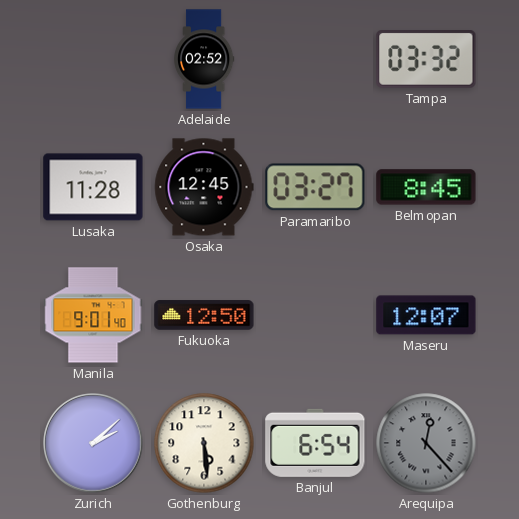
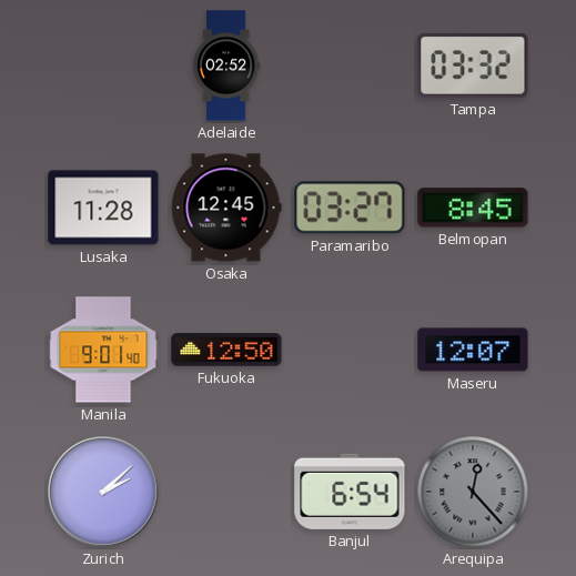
Gothenburg: 5:29 -> none (204, 443)
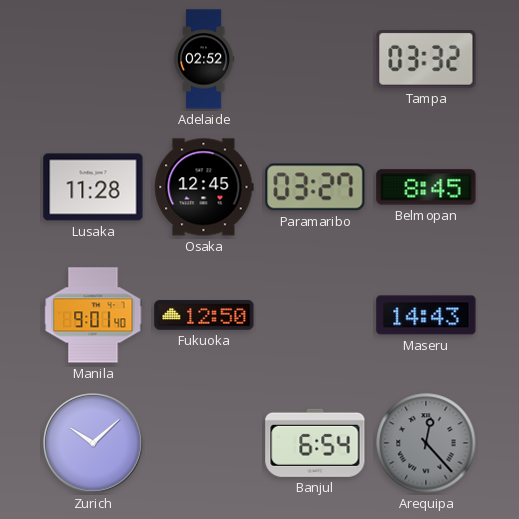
Maseru: 12:07 -> 14:43 (426, 315)
Zurich: 2:08 -> 10:08 (93, 443)
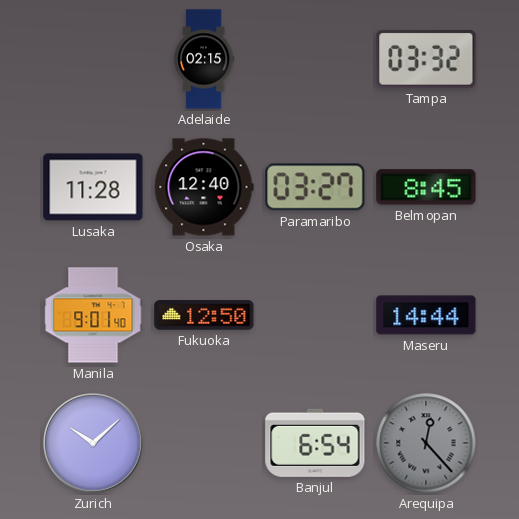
Adelaide: 02:52 -> 02:15 (205, 59)
Osaka: 12:45 -> 12:40 (204, 187)
Maseru: 14:43 -> 14:44 (426, 315)
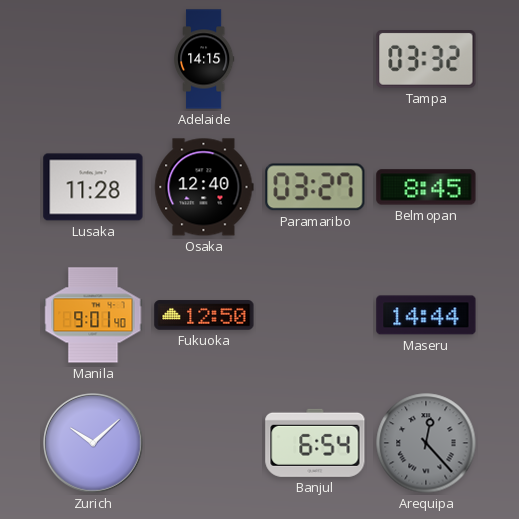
Adelaide: 02:15 -> 14:15 (205, 59)
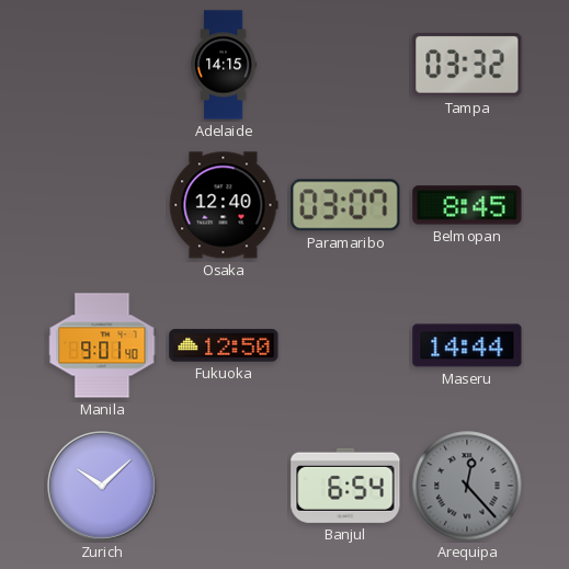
Lusaka: 11:28 -> none (93, 187)
Paramaribo: 03:27 -> 03:07 (345, 205)
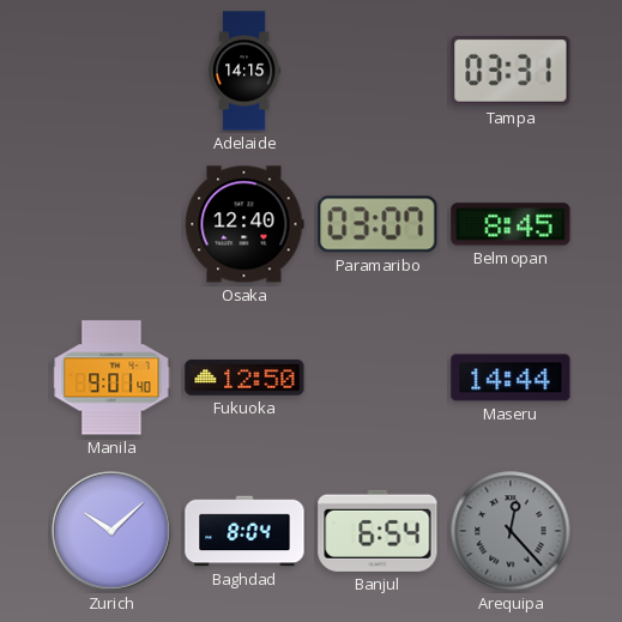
Tampa: 03:32 -> 03:31 (511, 72)
Baghdad: none -> 8:04 (244, 531)
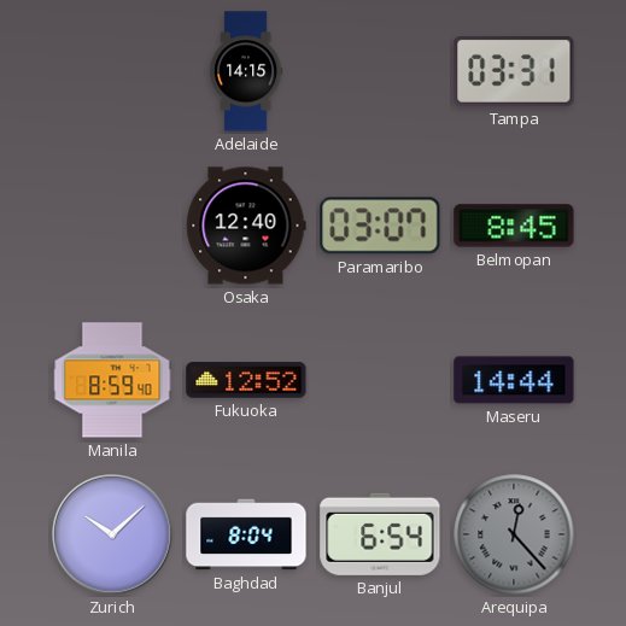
Manila: 9:01 -> 8:59 (112, 380)
Fukuoka: 12:50 -> 12:52 (246, 380)
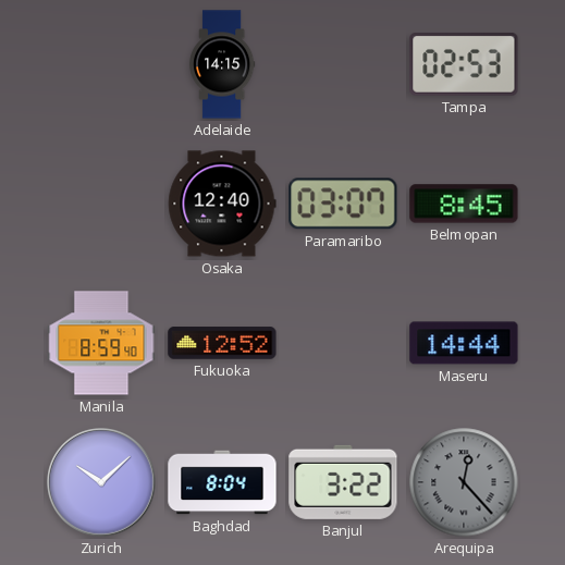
Tampa: 03:31 -> 02:53 (464, 65)
Banjul: 6:54 -> 3:22 (343, 482)
